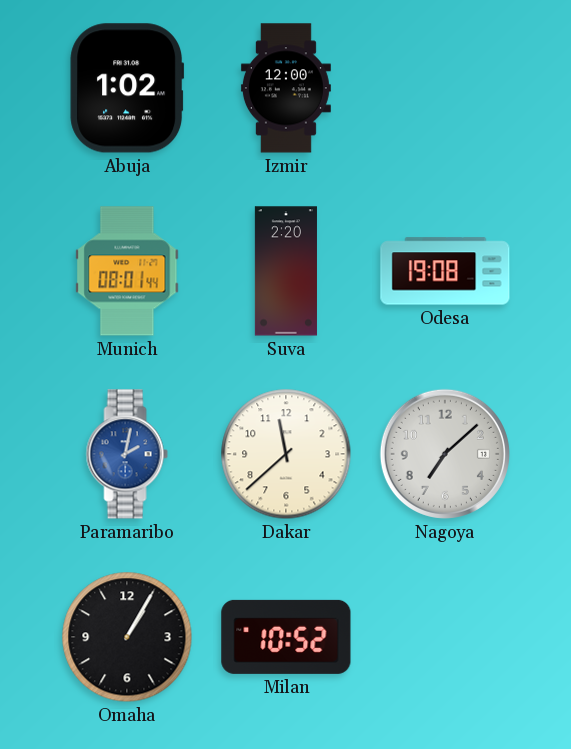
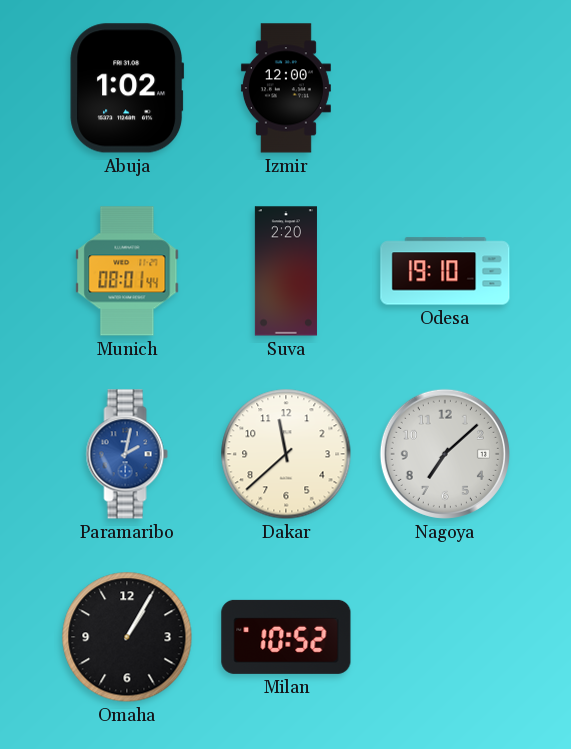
Odesa: 19:08 -> 19:10 (445, 271)
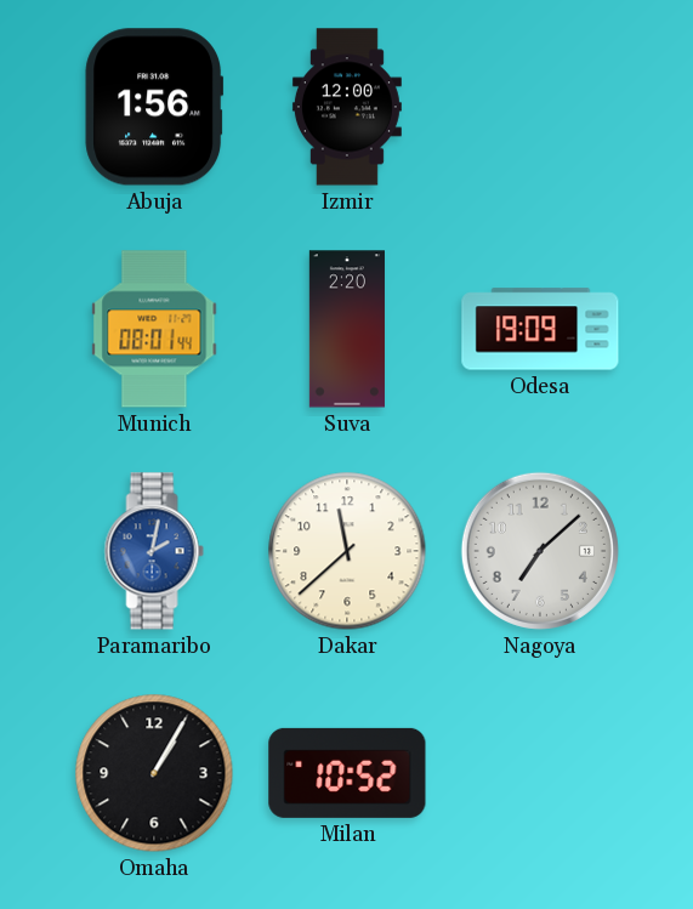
Abuja: 1:02 -> 1:56 (154, 107)
Odesa: 19:10 -> 19:09 (540, 329)
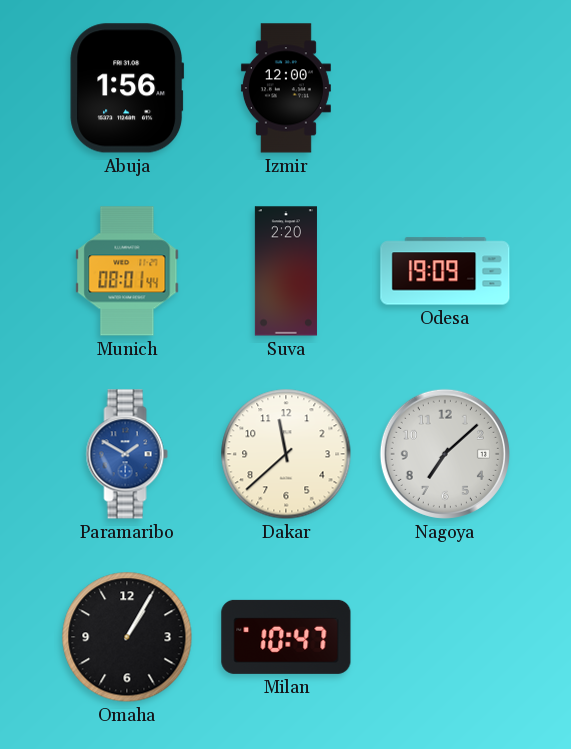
Paramaribo: 2:02 -> 1:50 (127, 454)
Milan: 10:52 -> 10:47 (286, 637)
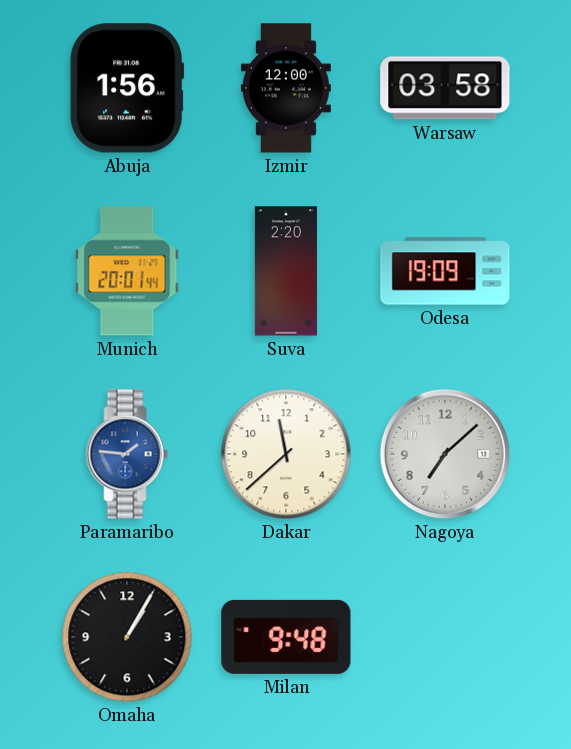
Warsaw: none -> 03:58 (445, 88)
Munich: 08:01 -> 20:01 (127, 271)
Paramaribo: 1:50 -> 1:46 (127, 454)
Milan: 10:47 -> 9:48 (286, 637)
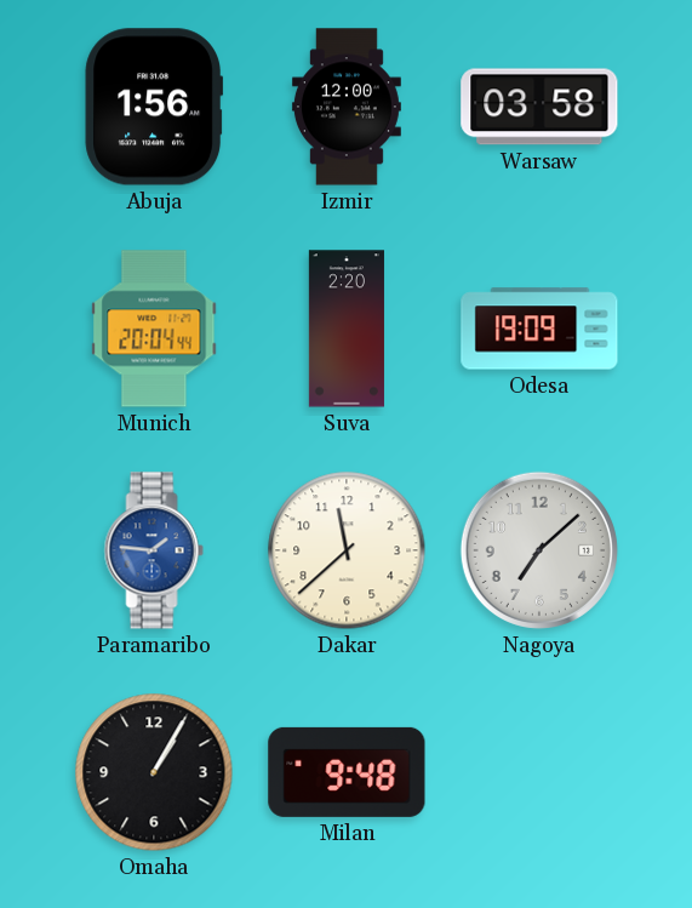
Munich: 20:01 -> 20:04 (154, 329)
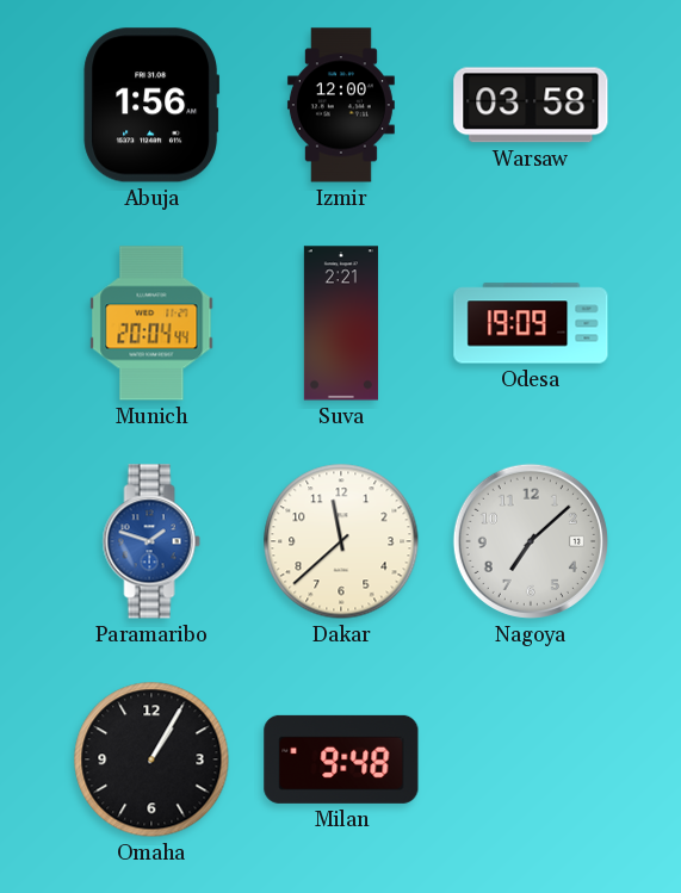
Suva: 2:20 -> 2:21 (341, 323)
Paramaribo: 1:46 -> 1:48 (151, 541)
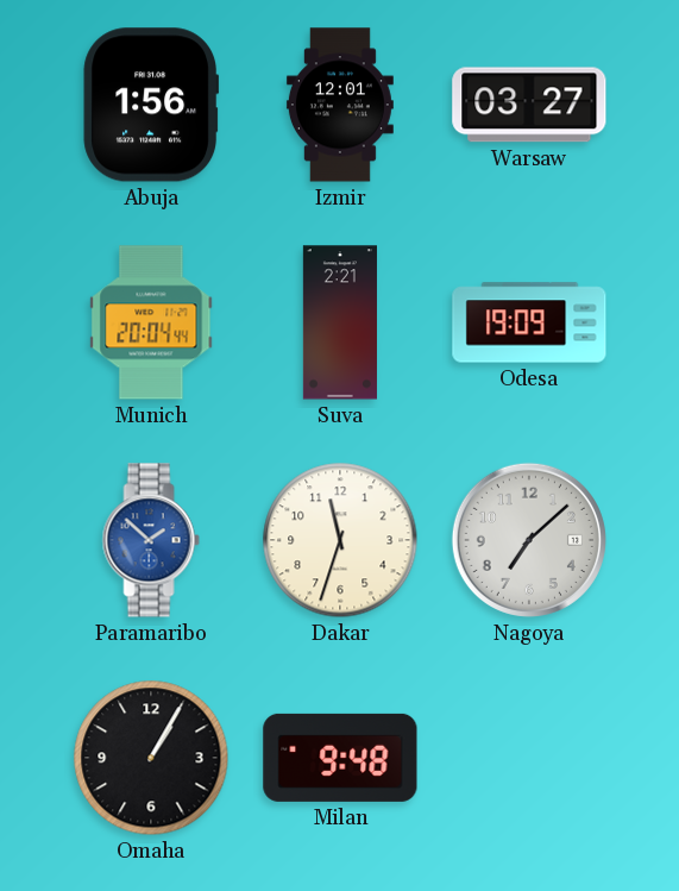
Izmir: 12:00 -> 12:01 (340, 105)
Warsaw: 03:58 -> 03:27 (529, 105)
Paramaribo: 1:48 -> 1:52 (151, 540)
Dakar: 11:38 -> 11:33 (340, 540)
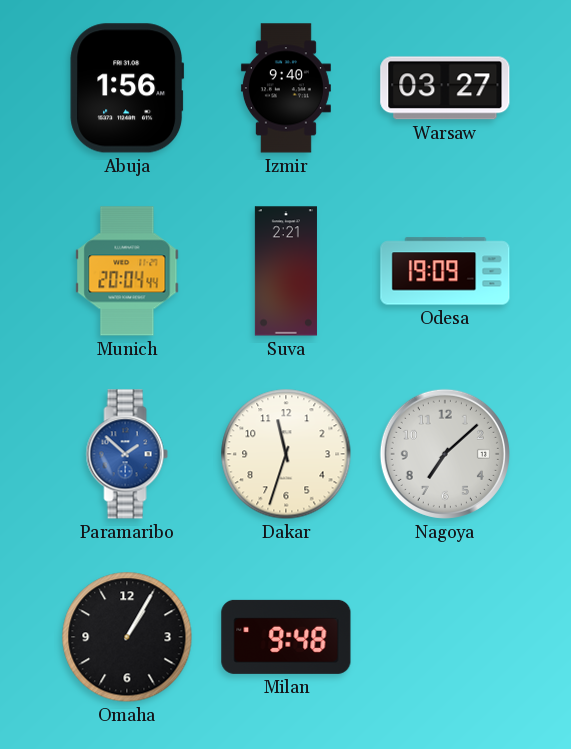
Izmir: 12:01 -> 9:40 (286, 88)
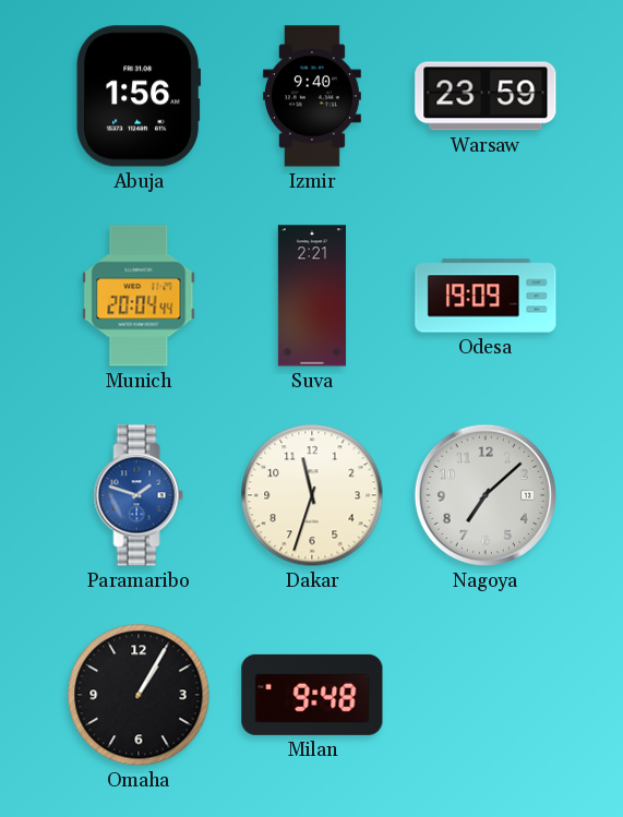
Warsaw: 03:27 -> 23:59 (486, 96)
Paramaribo: 1:52 -> 1:48 (139, 495)
